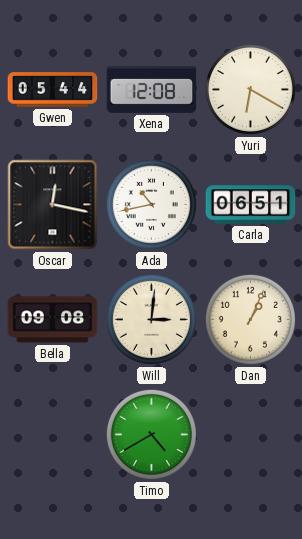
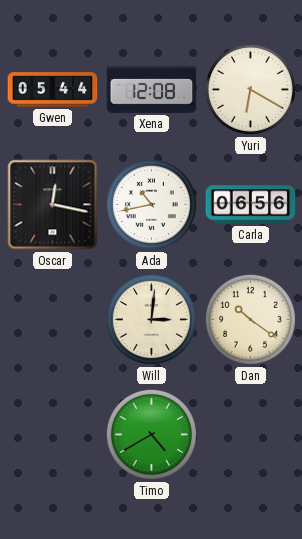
Carla: 06:51 -> 06:56 (251, 205)
Bella: 09:08 -> none (53, 320)
Dan: 1:04 -> 10:21 (250, 319)
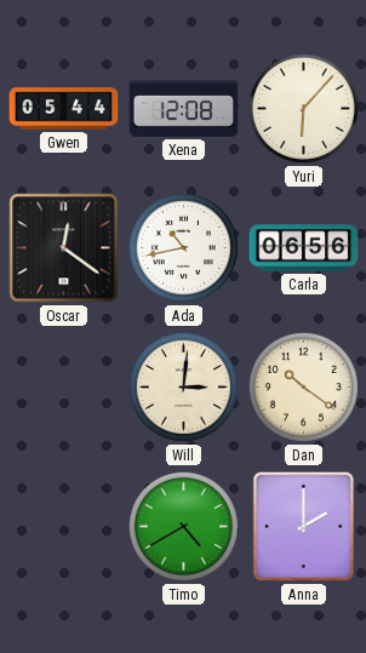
Yuri: 6:20 -> 6:07 (303, 108)
Oscar: 12:17 -> 12:21 (64, 248)
Anna: none -> 2:00 (304, 527)
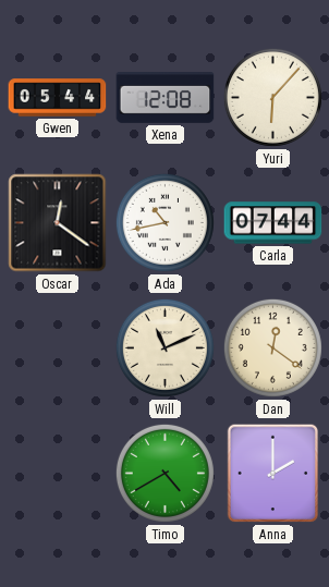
Carla: 06:56 -> 07:44 (273, 223)
Will: 3:01 -> 11:11 (164, 347)
Dan: 10:21 -> 12:21 (272, 347)
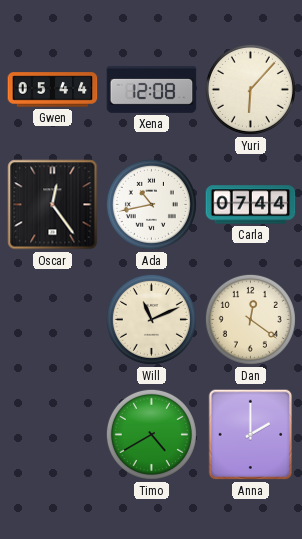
Oscar: 12:21 -> 12:24 (53, 205)
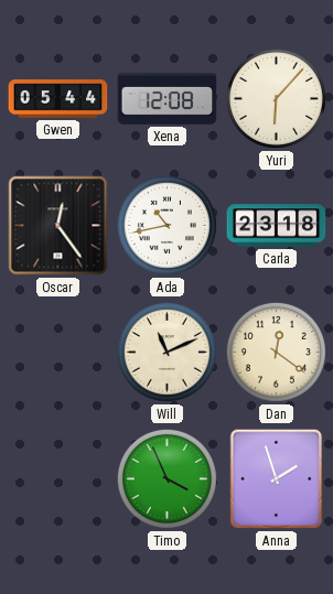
Carla: 07:44 -> 23:18 (277, 226)
Timo: 4:40 -> 3:56 (166, 478)
Anna: 2:00 -> 1:57 (277, 479)
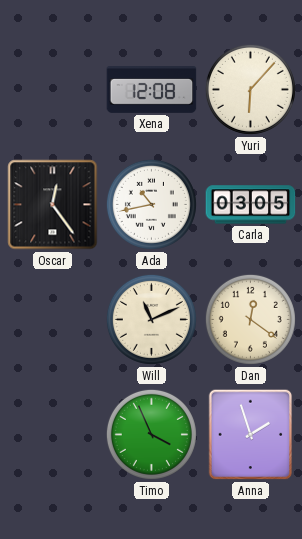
Gwen: 05:44 -> none (58, 99)
Carla: 23:18 -> 03:05 (251, 205)
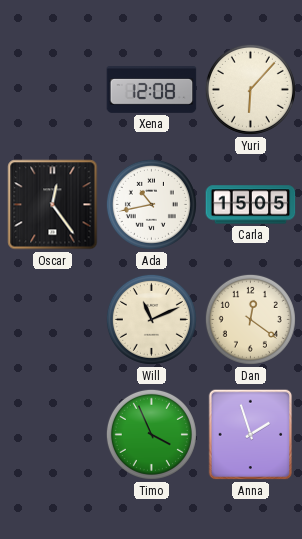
Carla: 03:05 -> 15:05 (251, 205)
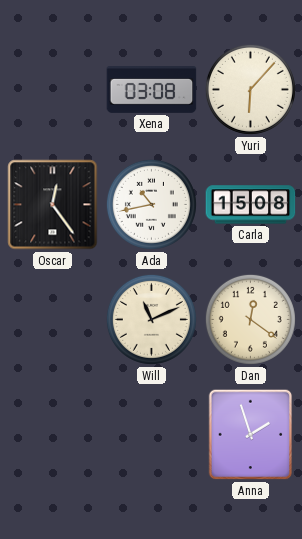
Xena: 12:08 -> 03:08 (152, 90)
Carla: 15:05 -> 15:08 (251, 205)
Timo: 3:56 -> none (151, 434)
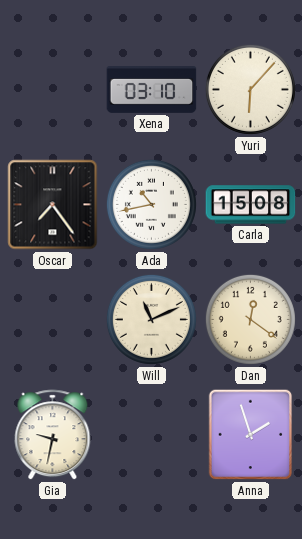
Xena: 03:08 -> 03:10 (152, 90)
Oscar: 12:24 -> 7:24 (53, 205)
Gia: none -> 9:32 (53, 435)
